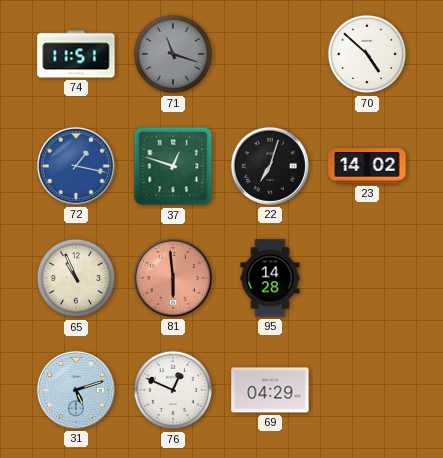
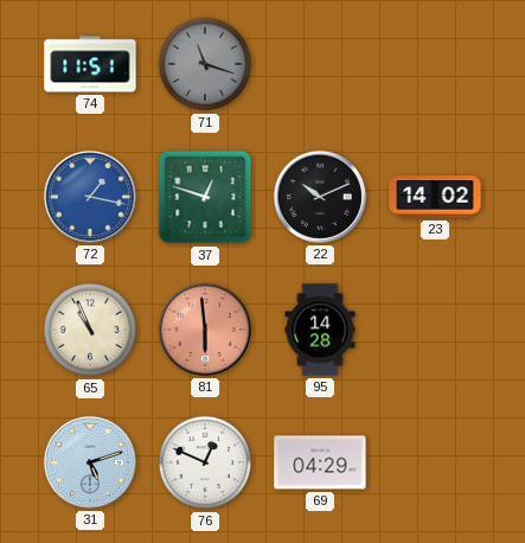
70: 4:52 -> none (367, 54)
22: 7:03 -> 10:11 (320, 197)
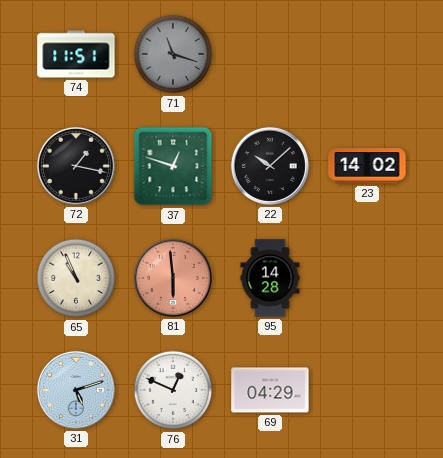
72 dial: blue -> black (76, 166)
22: 10:11 -> 10:08 (270, 166)
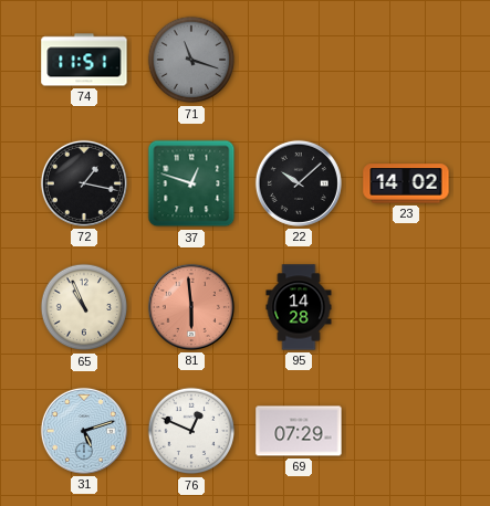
69: 04:29 -> 07:29 (299, 431)
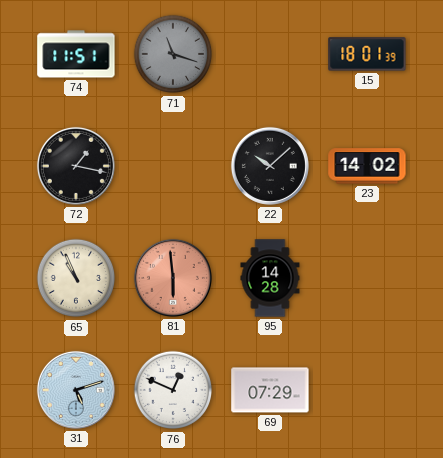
15: none -> 18:01 (367, 54)
37: 12:48 -> none (191, 183)
